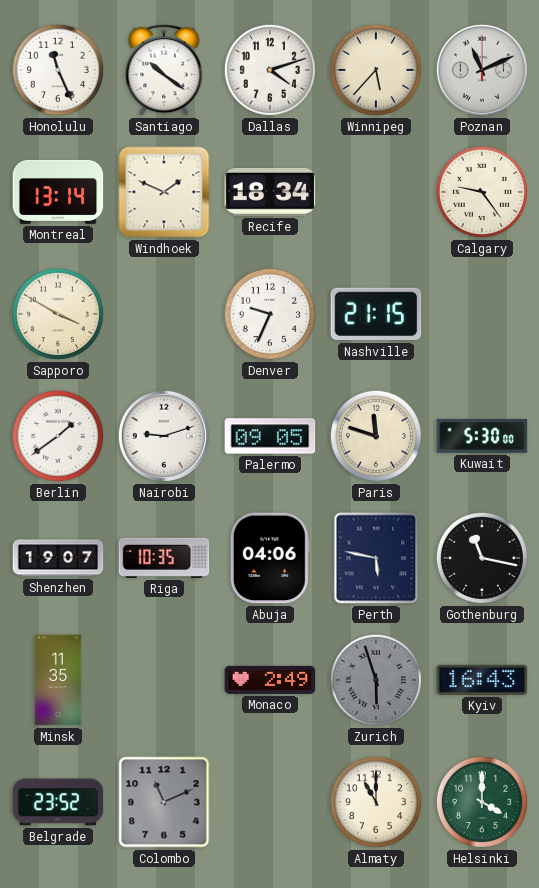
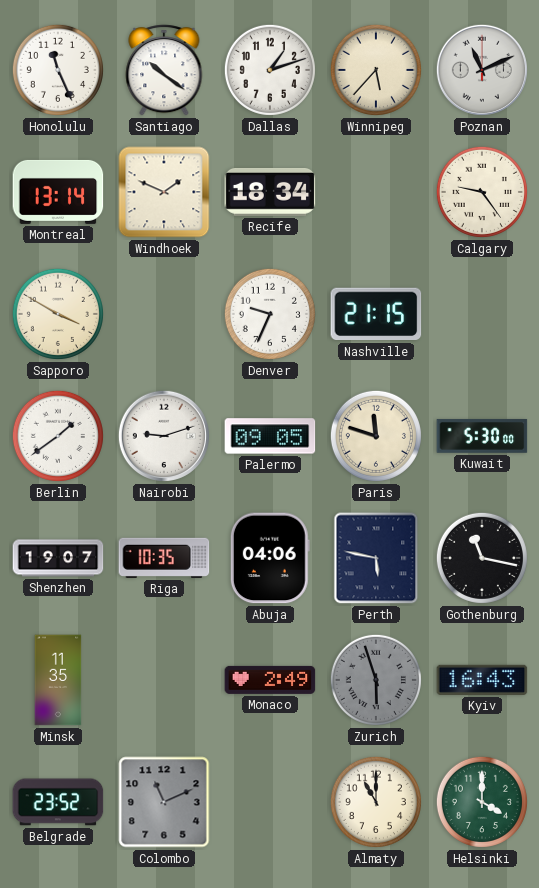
Dallas: 4:12 -> 1:12 (270, 70)
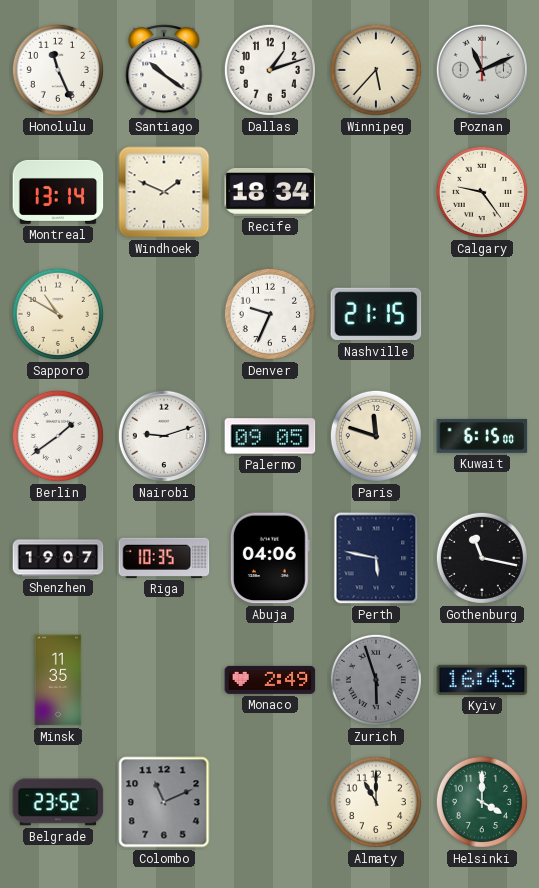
Sapporo: 3:50 -> 10:50 (58, 314)
Kuwait: 5:30 -> 6:15 (482, 436)
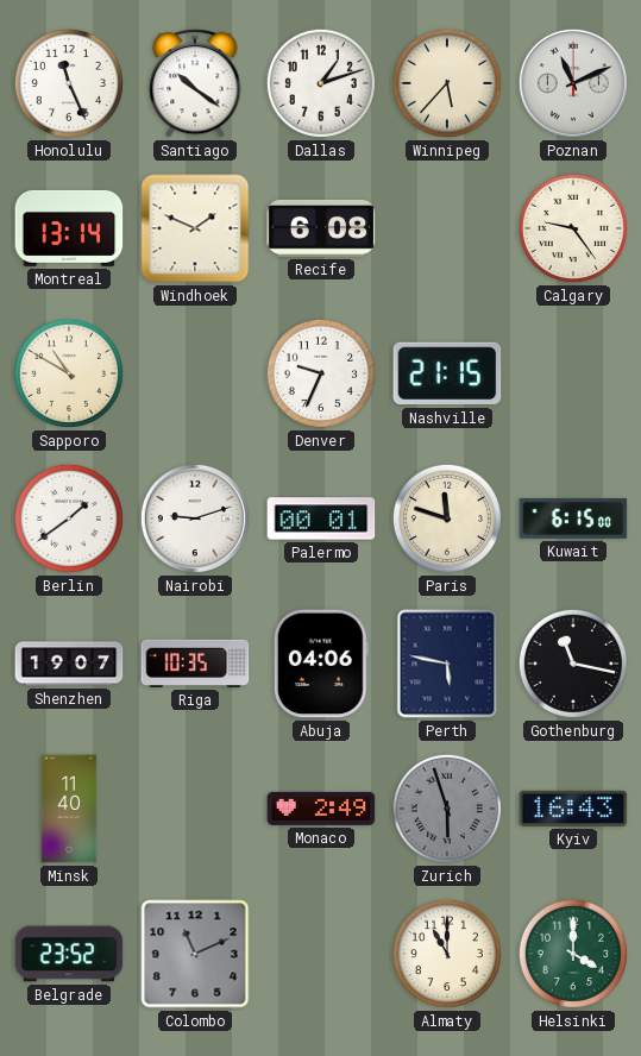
Recife: 18:34 -> 6:08 (321, 228)
Palermo: 09:05 -> 00:01 (321, 518)
Minsk: 11:35 -> 11:40 (69, 809)
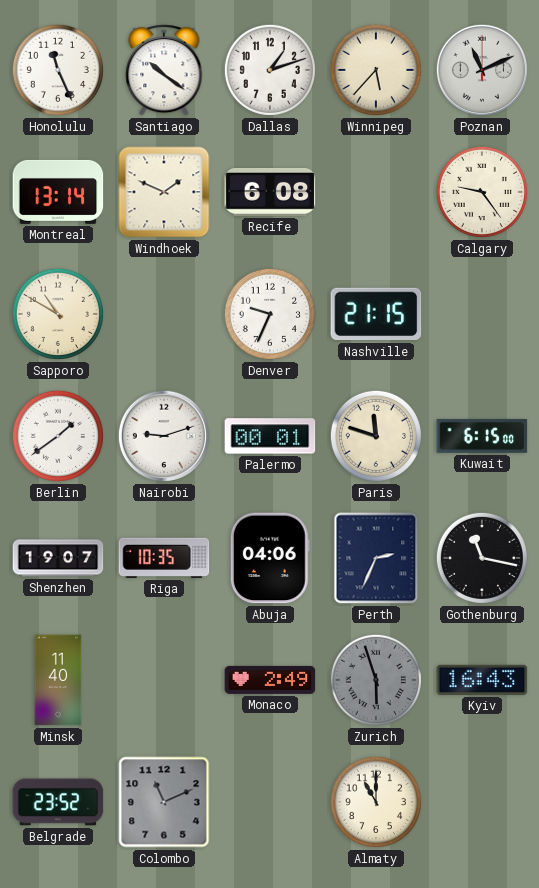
Perth: 5:47 -> 2:34 (376, 558)
Helsinki: 4:00 -> none (573, 954)
